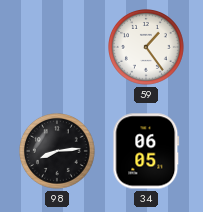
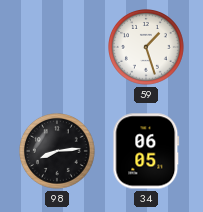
59: 1:24 -> 1:27 (147, 48)
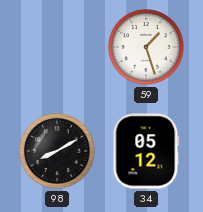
98: 8:14 -> 8:10 (58, 152)
34: 06:05 -> 05:12 (146, 151)
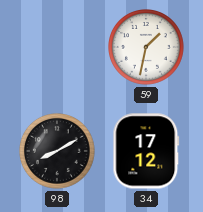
59: 1:27 -> 1:32 (147, 48)
34: 05:12 -> 17:12 (146, 151)
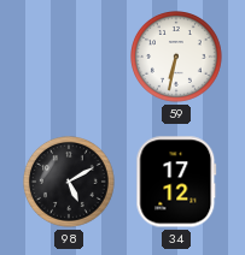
59: 1:32 -> 6:32 (177, 58)
98: 8:10 -> 5:10 (70, 183)
